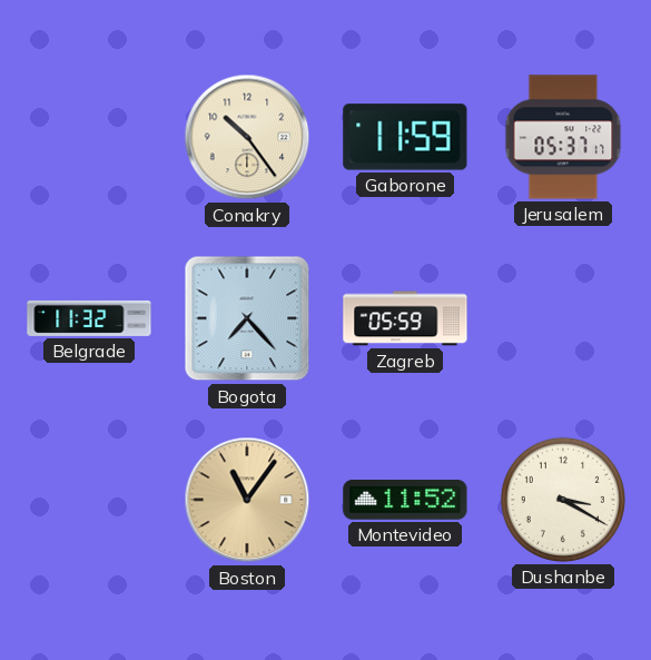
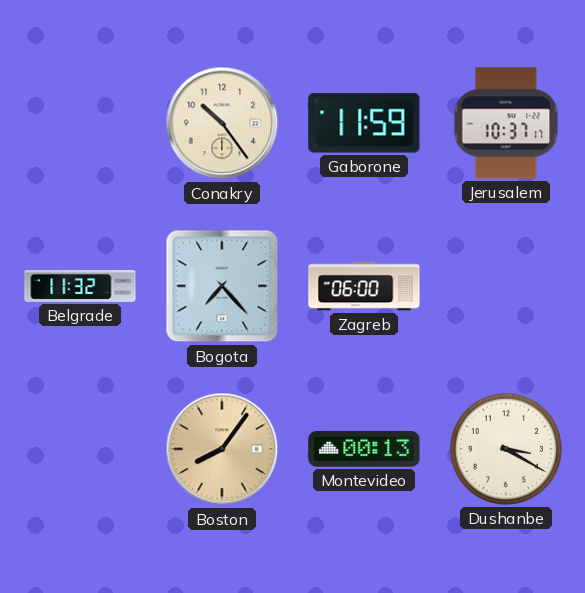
Jerusalem: 05:37 -> 10:37 (506, 123)
Zagreb: 05:59 -> 06:00 (364, 286)
Boston: 11:06 -> 8:06 (222, 449)
Montevideo: 11:52 -> 00:13 (364, 450)
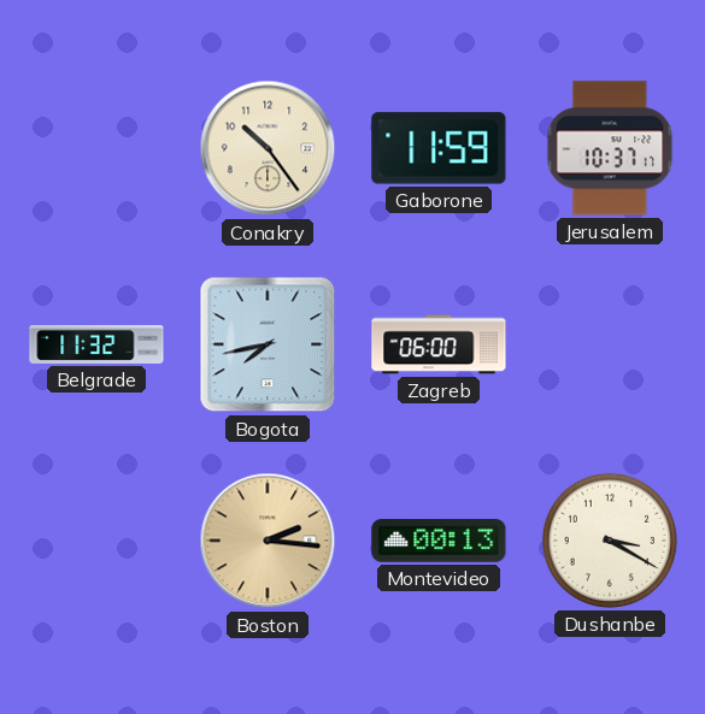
Bogota: 7:23 -> 7:43 (268, 344)
Boston: 8:06 -> 2:16 (268, 541)
